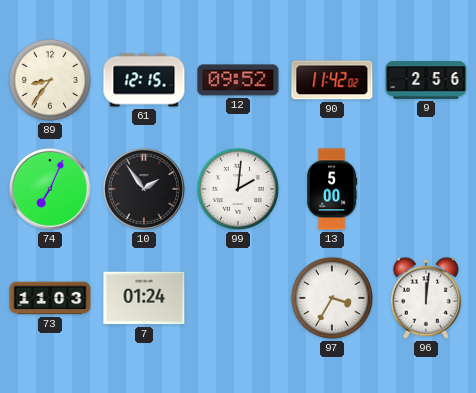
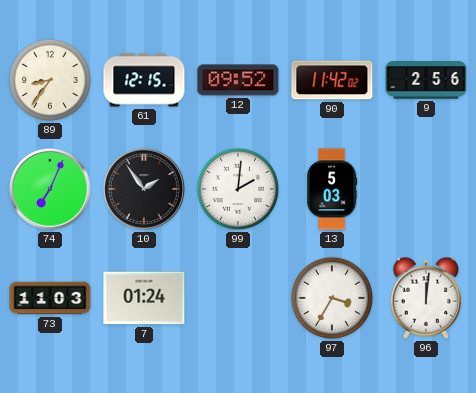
13: 5:00 -> 5:03 (332, 189)
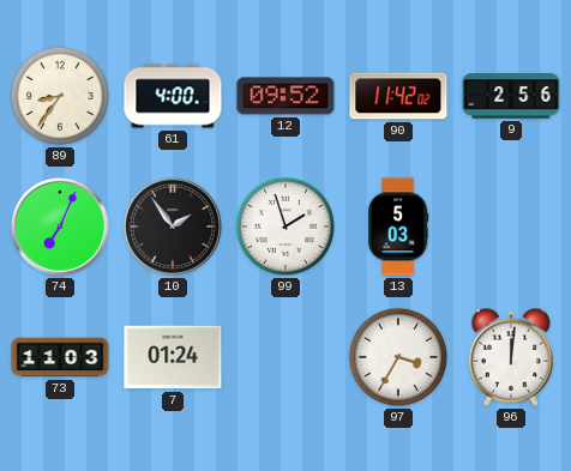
61: 12:15 -> 4:00 (173, 96)
99: 2:01 -> 1:57 (285, 227)
